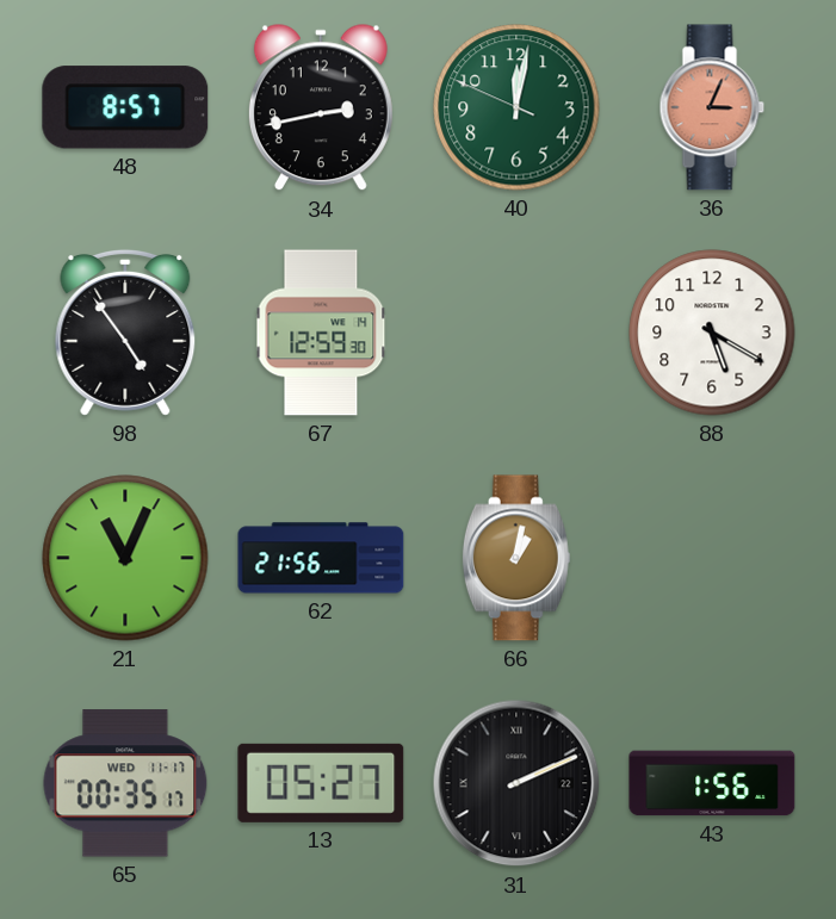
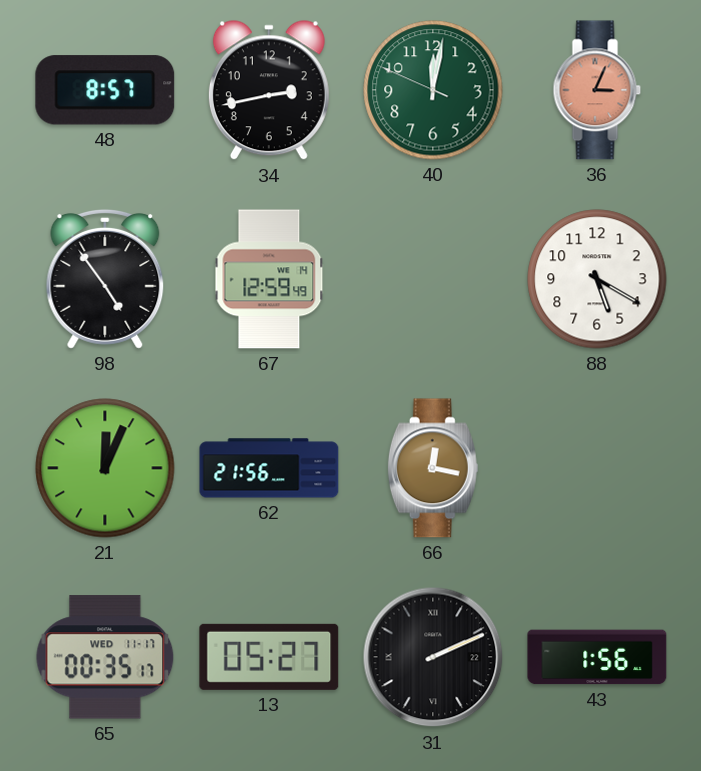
67: 12:59:30 -> 12:59:49 (269, 279)
21: 11:04 -> 12:04 (105, 468)
66: 1:02 -> 12:17 (433, 468)
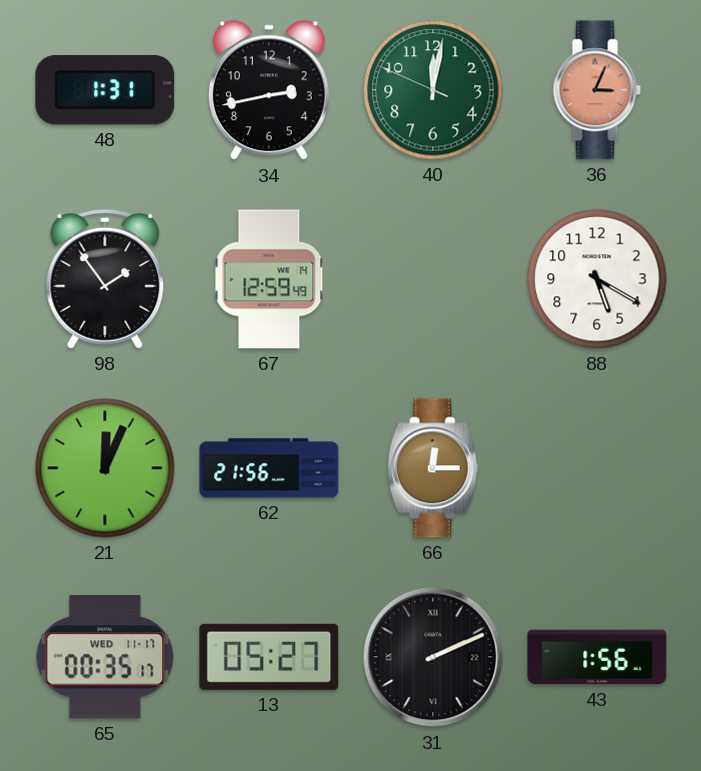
48: 8:57 -> 1:31 (105, 90)
98: 4:54 -> 1:54 (105, 279)
66: 12:17 -> 12:15 (433, 468)
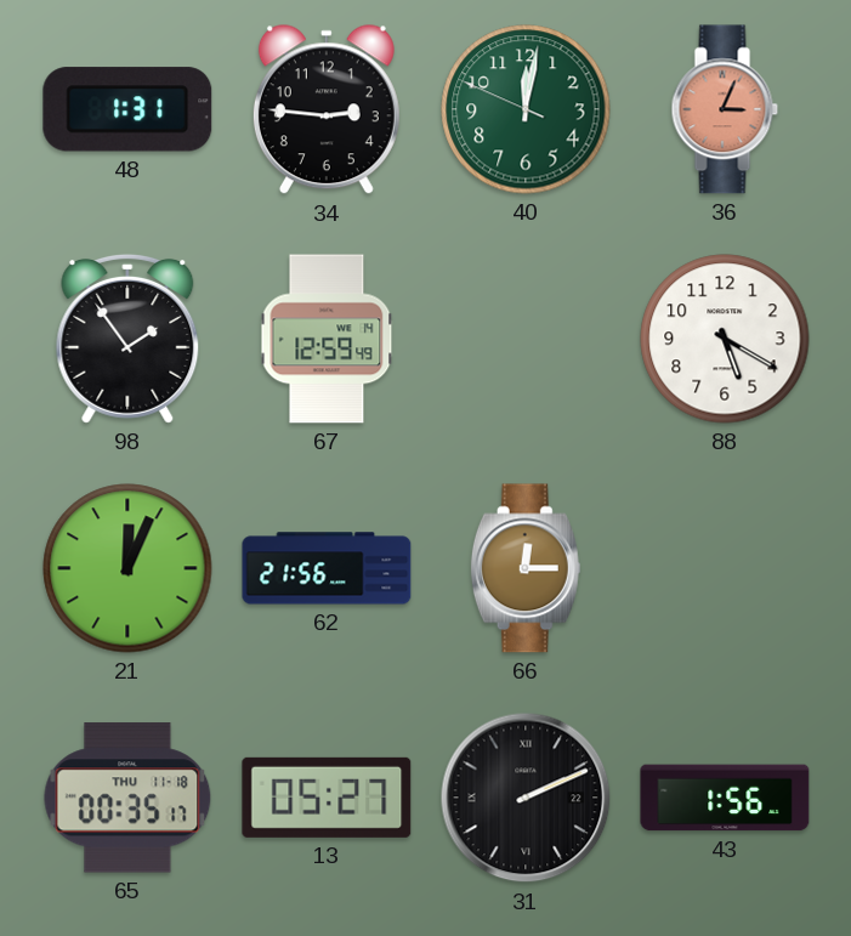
34: 2:43 -> 2:46 (327, 110)
65 date: WED 11-17 -> THU 11-18 (127, 798)
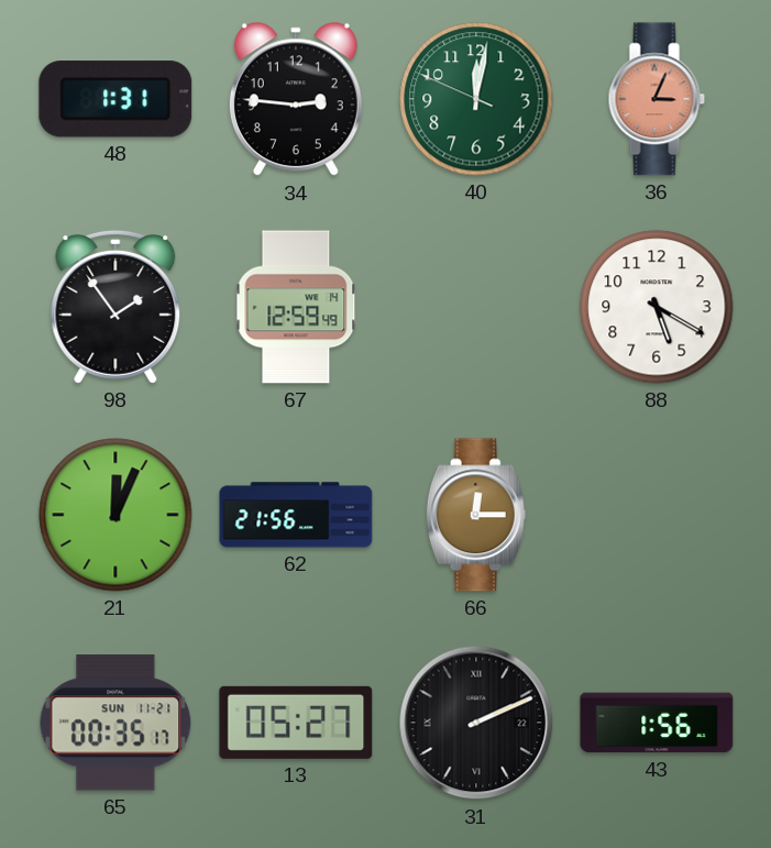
65 date: THU 11-18 -> SUN 11-21 (115, 723)
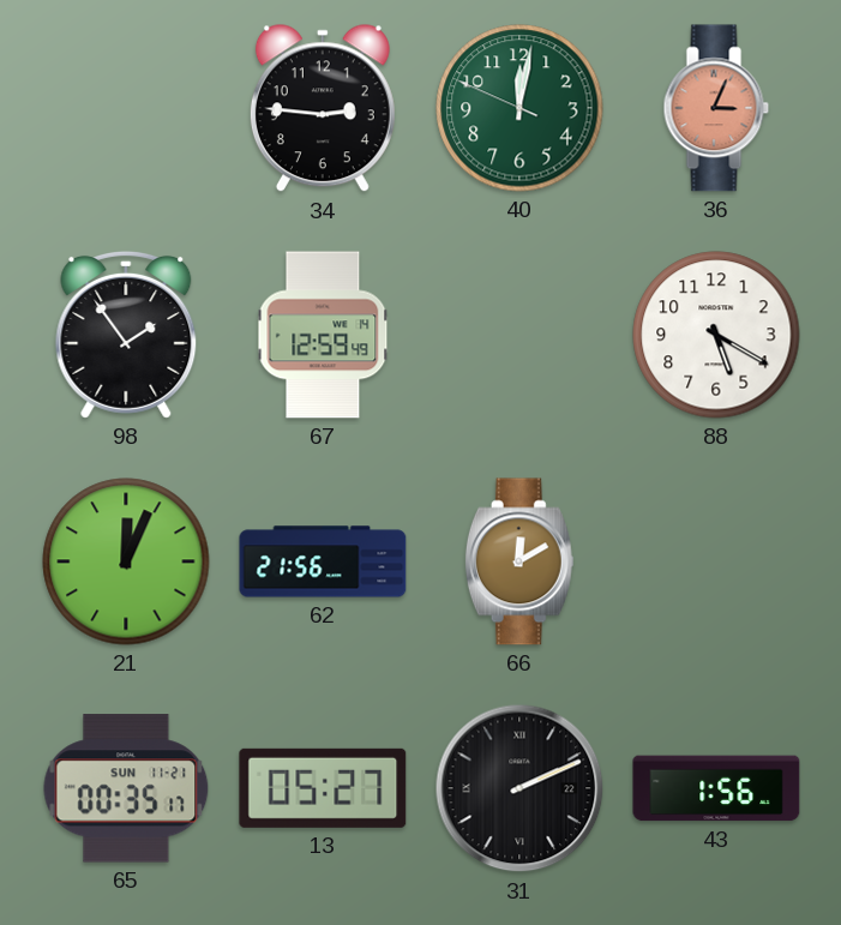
48: 1:31 -> none (115, 99)
66: 12:15 -> 12:10 (519, 561)
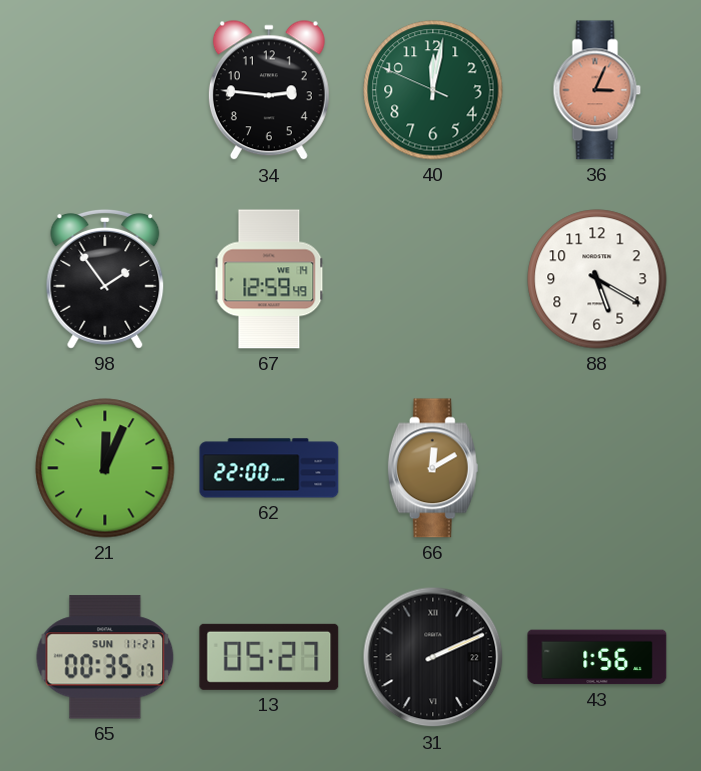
62: 21:56 -> 22:00 (269, 468)
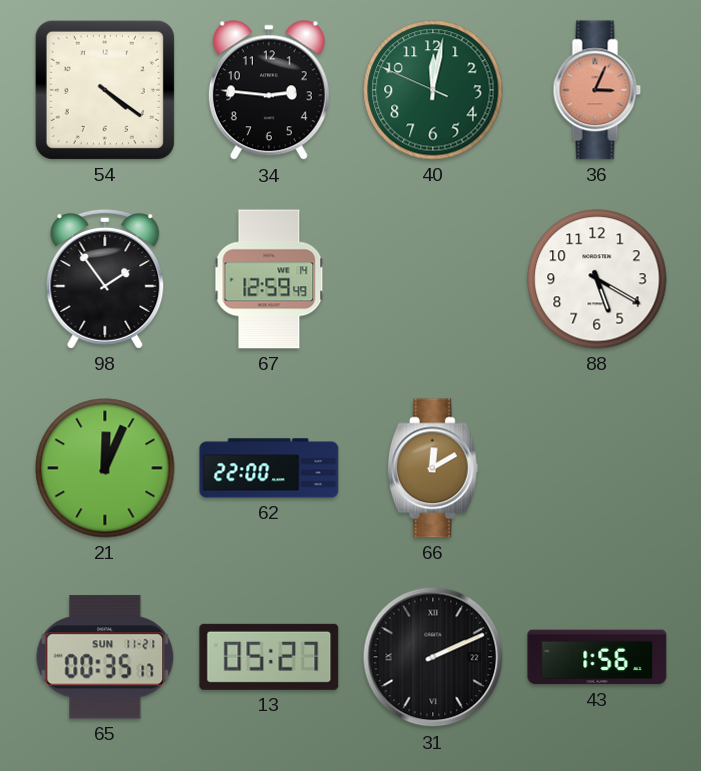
54: none -> 4:21 (105, 90)
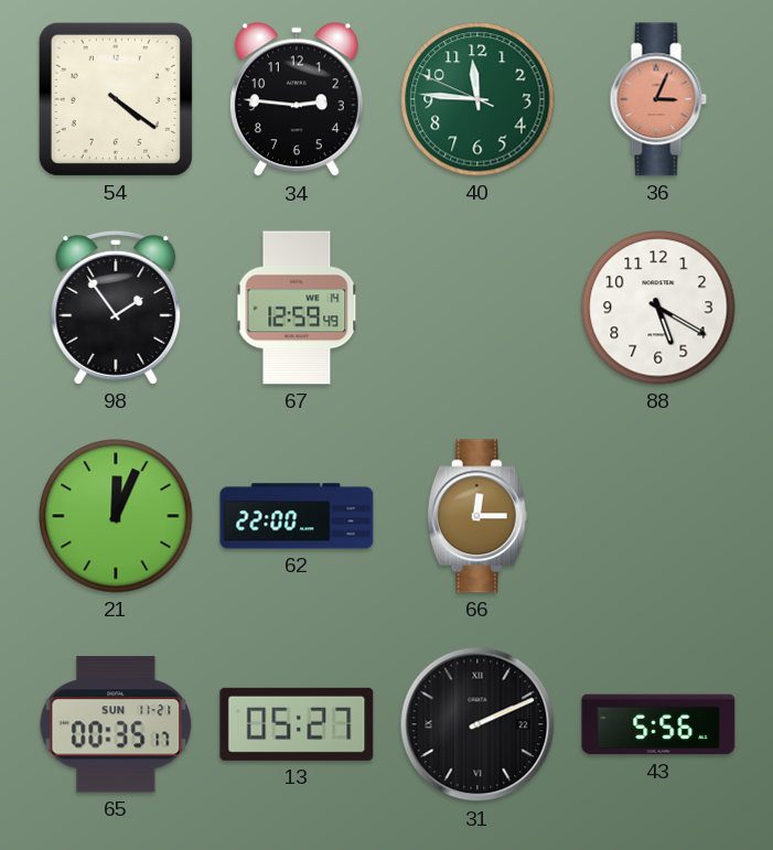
40: 12:01 -> 11:45 (477, 99)
66: 12:10 -> 12:15 (477, 516)
43: 1:56 -> 5:56 (658, 724)
